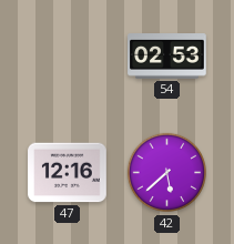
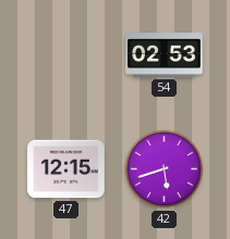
47: 12:16 -> 12:15 (66, 169)
42: 5:38 -> 5:42 (165, 169)
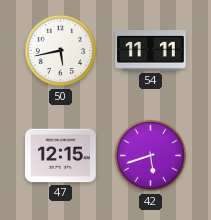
50: none -> 5:43 (61, 51)
54: 02:53 -> 11:11 (151, 51)
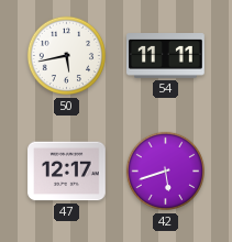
47: 12:15 -> 12:17 (67, 172)
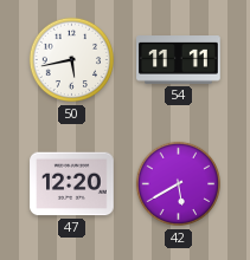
47: 12:17 -> 12:20 (72, 184)
42: 5:42 -> 5:40 (179, 184)
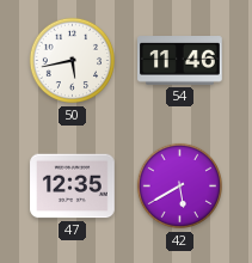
54: 11:11 -> 11:46 (180, 61)
47: 12:20 -> 12:35 (73, 186)
